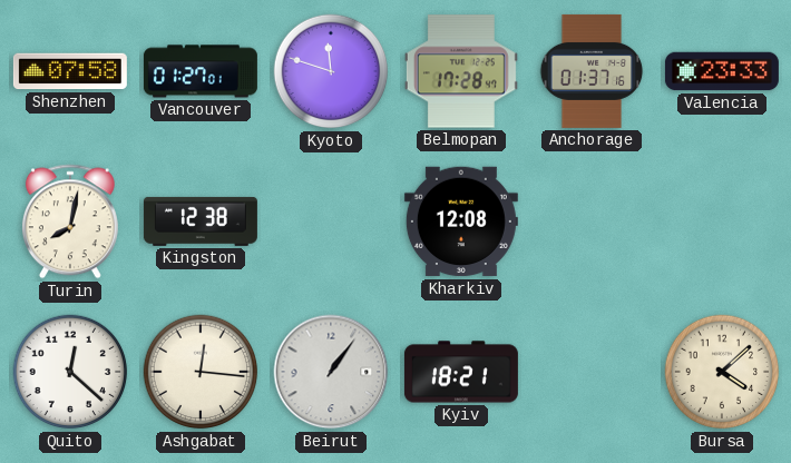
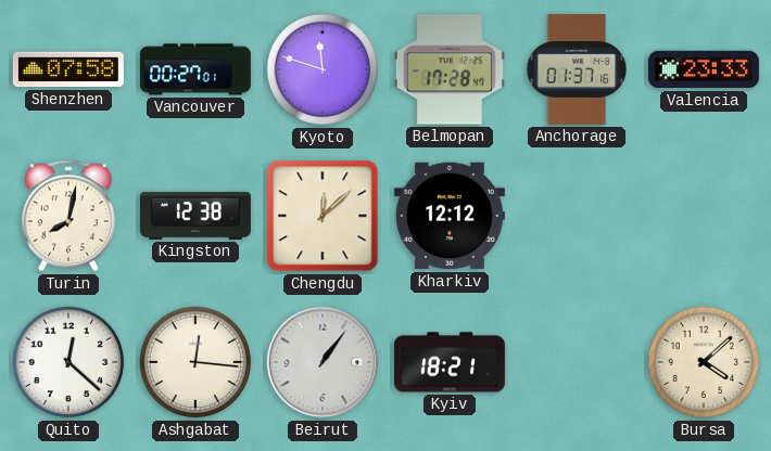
Vancouver: 01:27 -> 00:27 (195, 69)
Chengdu: none -> 12:08 (323, 216)
Kharkiv: 12:08 -> 12:12 (450, 216)
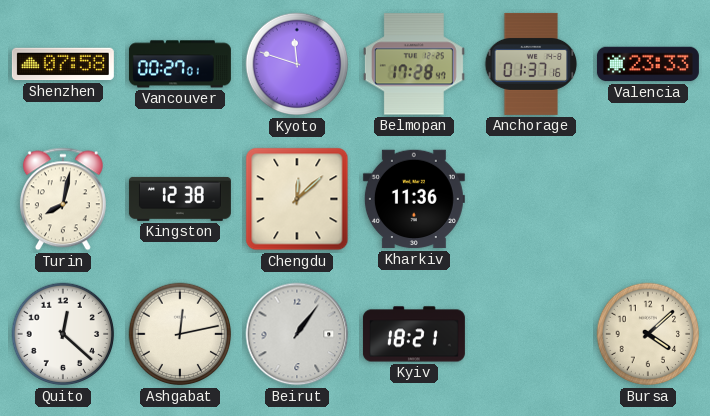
Kharkiv: 12:12 -> 11:36 (414, 199)
Ashgabat: 12:16 -> 12:13 (180, 334)
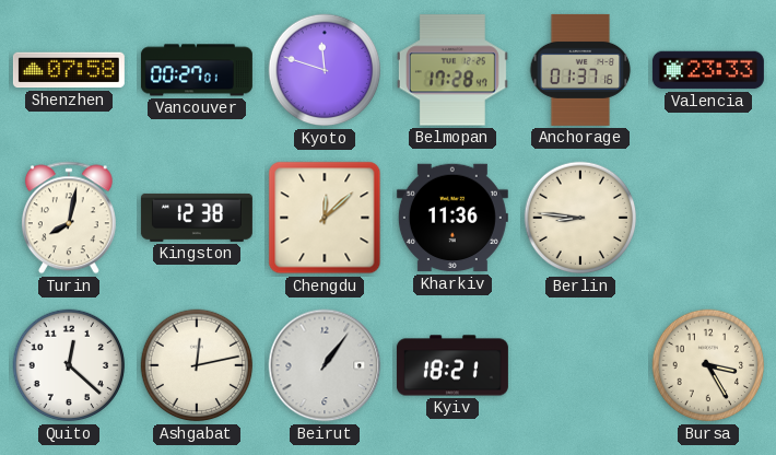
Berlin: none -> 8:46 (580, 218)
Bursa: 4:08 -> 3:25 (708, 365)
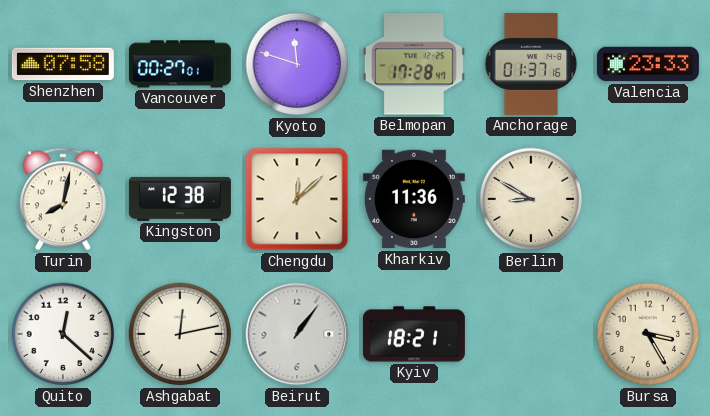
Berlin: 8:46 -> 8:50 (531, 199)
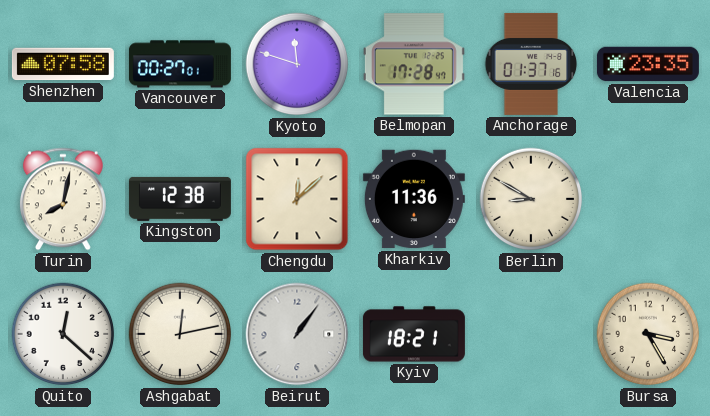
Valencia: 23:33 -> 23:35 (648, 64)
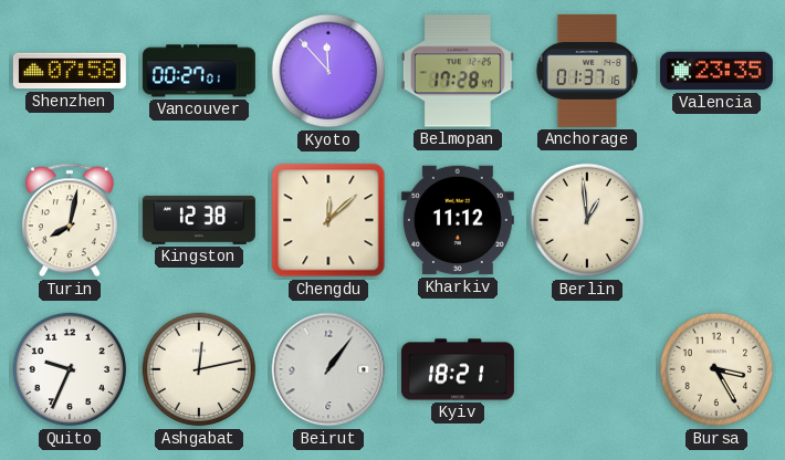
Kyoto: 11:48 -> 11:53 (328, 71)
Kharkiv: 11:36 -> 11:12 (458, 220)
Berlin: 8:50 -> 12:59 (587, 220)
Quito: 12:22 -> 9:34 (70, 369)
